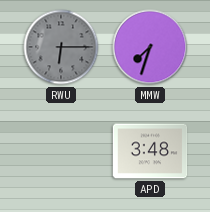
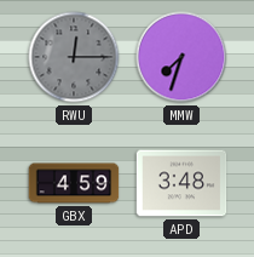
RWU: 6:15 -> 12:15 (74, 57)
GBX: none -> 4:59 (74, 183)
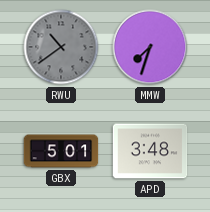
RWU: 12:15 -> 10:39 (61, 47)
GBX: 4:59 -> 5:01 (61, 151)
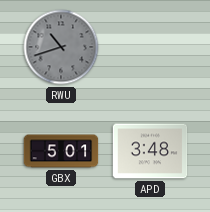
RWU: 10:39 -> 10:42 (61, 47)
MMW: 7:33 -> none (150, 47)
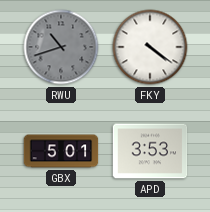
FKY: none -> 4:21 (150, 47)
APD: 3:48 -> 3:53 (150, 151)
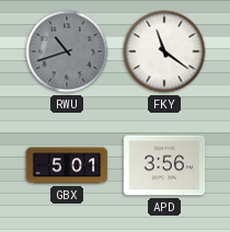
FKY: 4:21 -> 11:21 (164, 51)
APD: 3:53 -> 3:56 (164, 165)
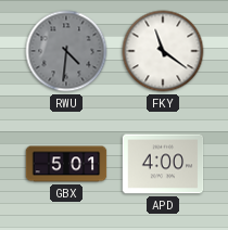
RWU: 10:42 -> 4:31 (66, 51)
APD: 3:56 -> 4:00 (163, 164)
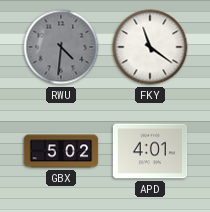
GBX: 5:01 -> 5:02 (61, 151)
APD: 4:00 -> 4:01 (150, 151)
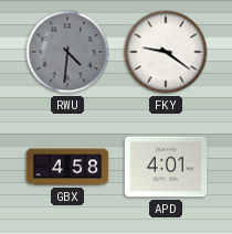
FKY: 11:21 -> 9:21 (166, 52)
GBX: 5:02 -> 4:58 (67, 167)
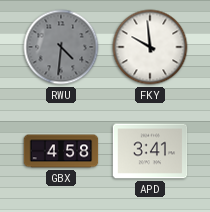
FKY: 9:21 -> 9:59 (150, 47)
APD: 4:01 -> 3:41 (150, 151)
